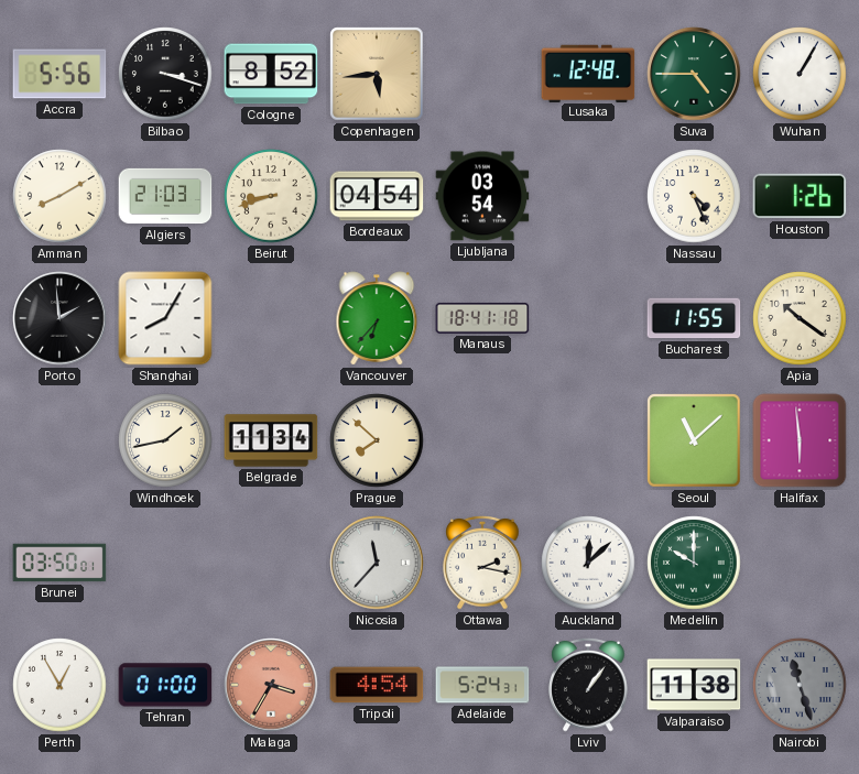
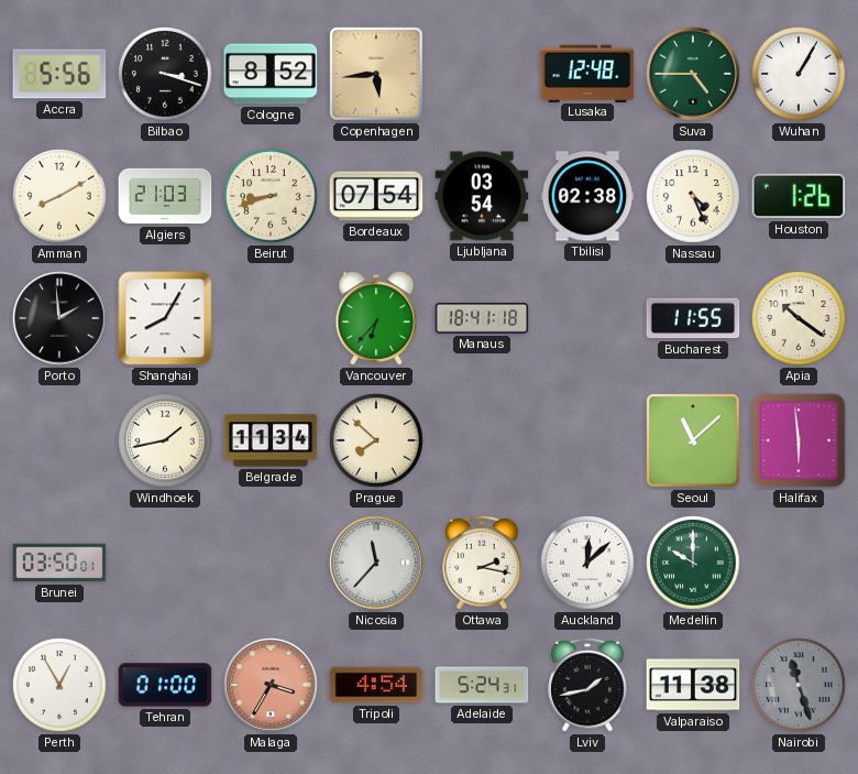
Bordeaux: 04:54 -> 07:54 (376, 196)
Tbilisi: none -> 02:38 (587, 196)
Lviv: 1:06 -> 1:43 (587, 685)
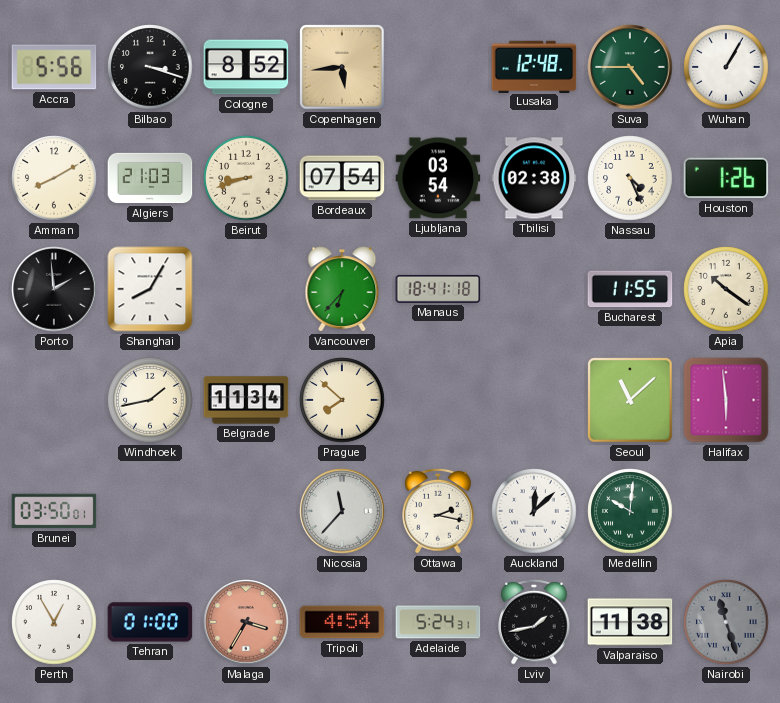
Medellin: 10:00 -> 10:01 (630, 511)
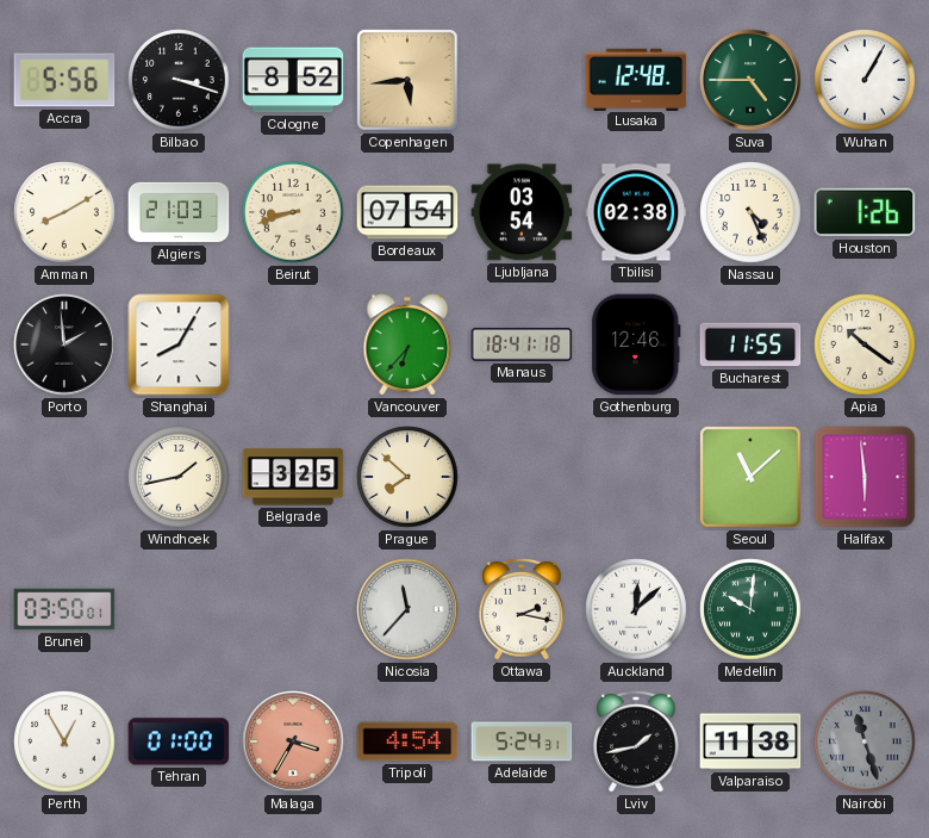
Gothenburg: none -> 12:46 (636, 344)
Belgrade: 11:34 -> 3:25 (293, 477)
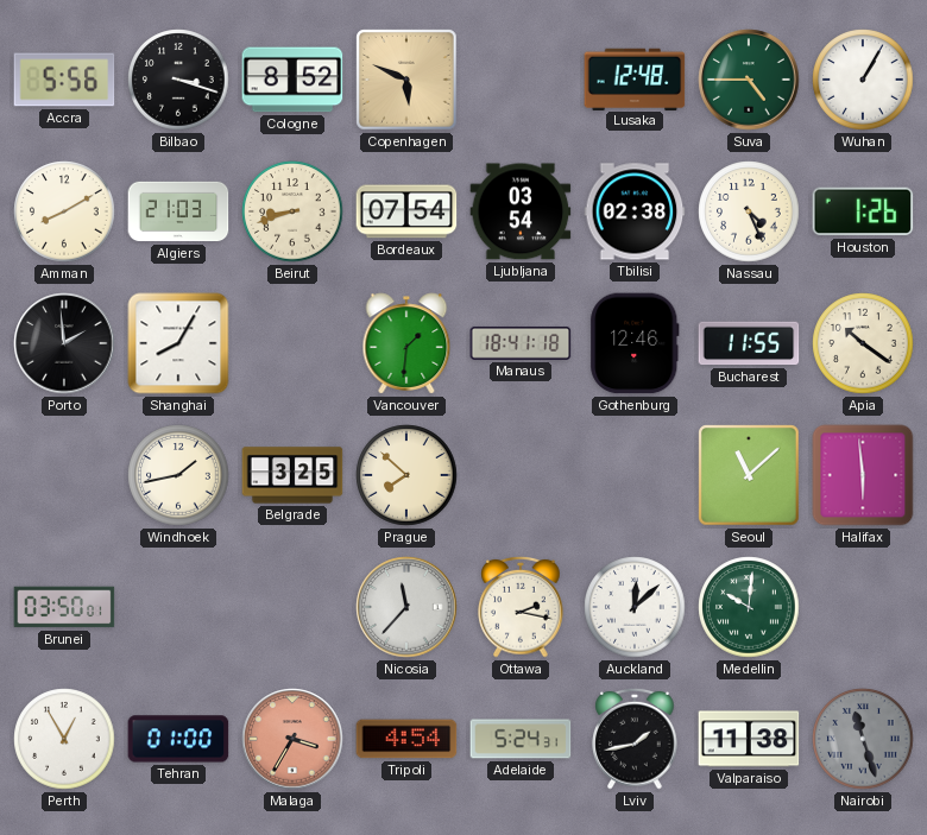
Copenhagen: 5:44 -> 5:49 (406, 80)
Vancouver: 6:37 -> 1:31 (406, 343)
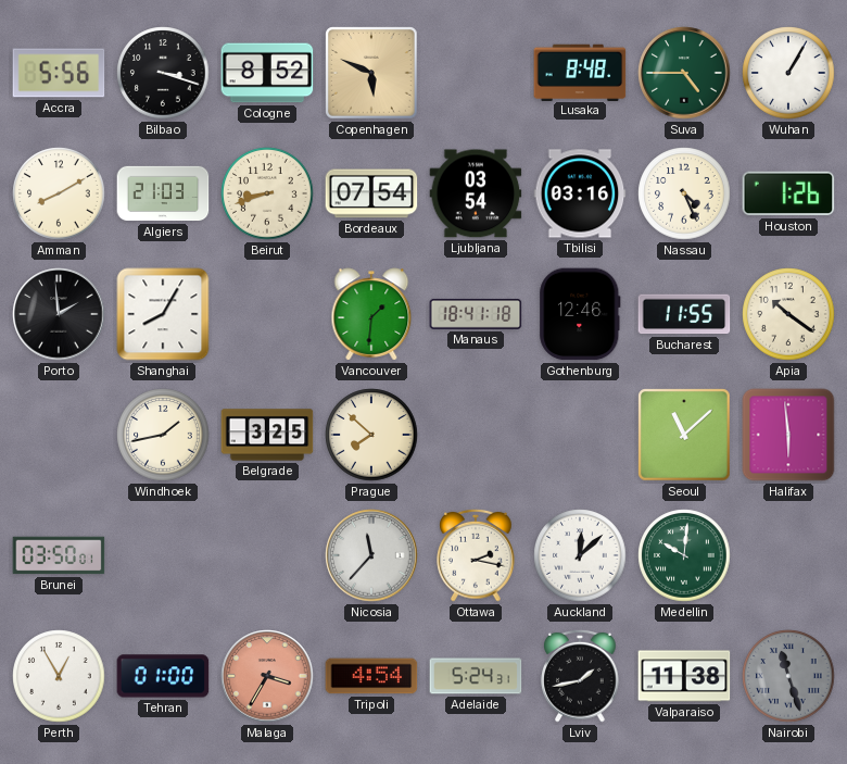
Lusaka: 12:48 -> 8:48 (580, 72)
Tbilisi: 02:38 -> 03:16 (580, 193)
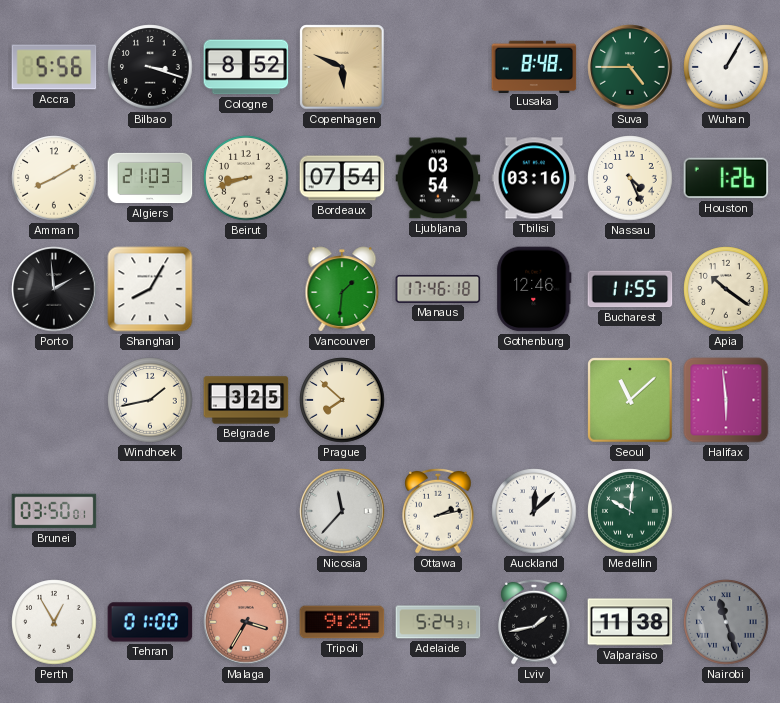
Manaus: 18:41 -> 17:46 (438, 289)
Ottawa: 2:17 -> 2:13 (438, 511)
Tripoli: 4:54 -> 9:25 (342, 622)
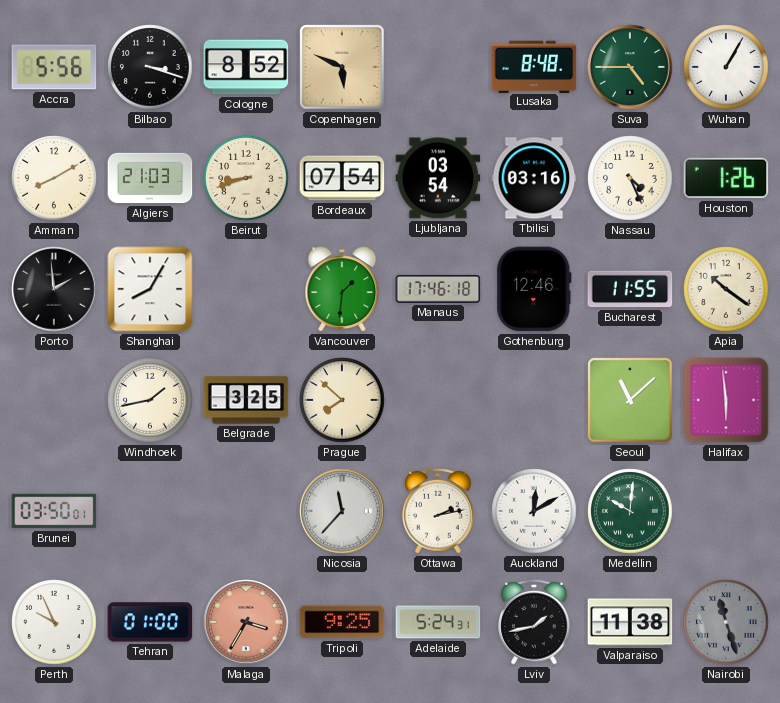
Auckland: 12:08 -> 12:10 (534, 511)
Perth: 12:55 -> 9:56 (54, 622)
